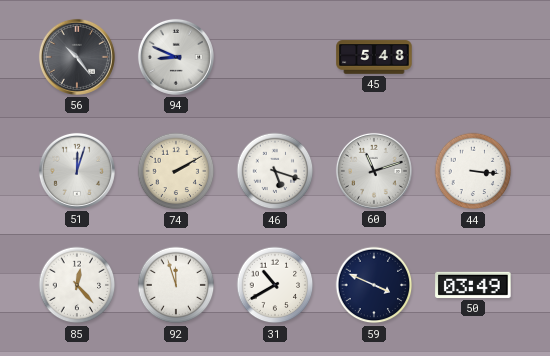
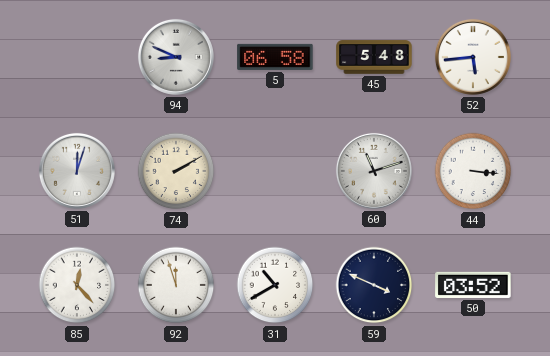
56: 10:24 -> none (77, 57)
5: none -> 06:58 (275, 57)
52: none -> 5:44 (473, 57)
46: 5:18 -> none (275, 171)
50: 03:49 -> 03:52 (473, 285)
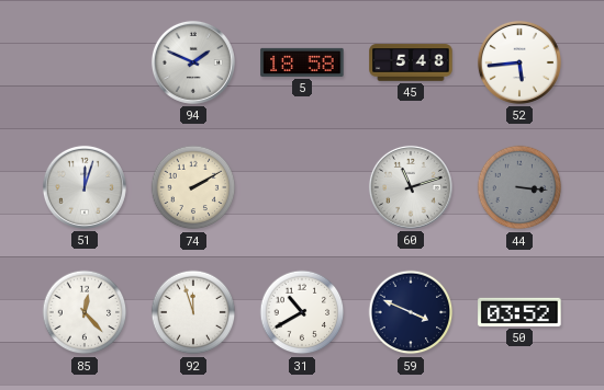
94: 8:49 -> 1:49 (193, 62)
5: 06:58 -> 18:58 (302, 62)
44 dial: white -> grey (519, 187)
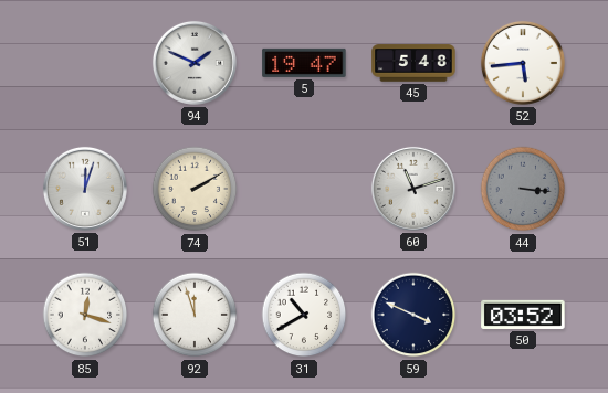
5: 18:58 -> 19:47 (304, 63)
85: 12:23 -> 12:18 (85, 315)
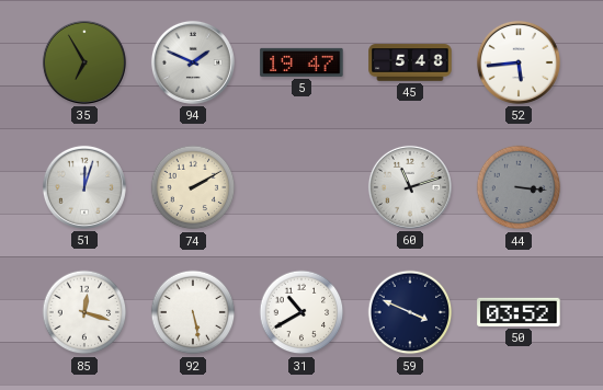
35: none -> 6:55 (84, 62)
92: 11:57 -> 5:28 (193, 312)
